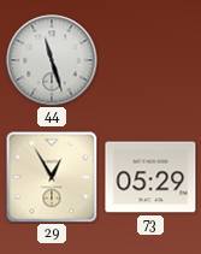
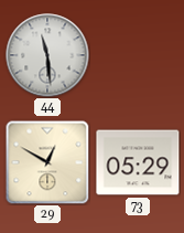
44: 11:27 -> 11:29 (47, 55)
29: 12:55 -> 12:50 (47, 162)
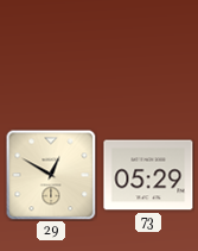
44: 11:29 -> none (47, 55)
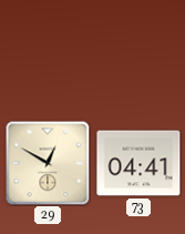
73: 05:29 -> 04:41 (138, 163)
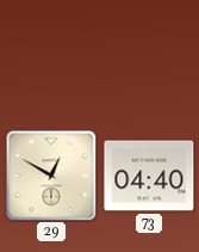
73: 04:41 -> 04:40 (149, 176)
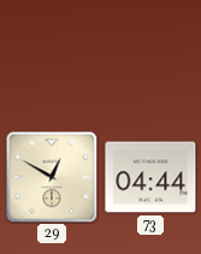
73: 04:40 -> 04:44 (150, 177)
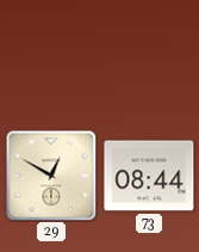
73: 04:44 -> 08:44 (149, 176)
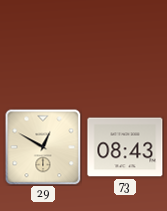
73: 08:44 -> 08:43 (125, 147)
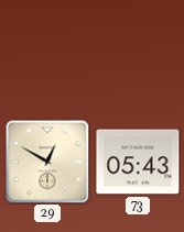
73: 08:43 -> 05:43 (138, 162)
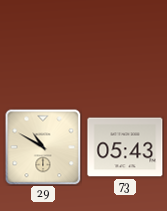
29: 12:50 -> 10:50 (43, 147)
